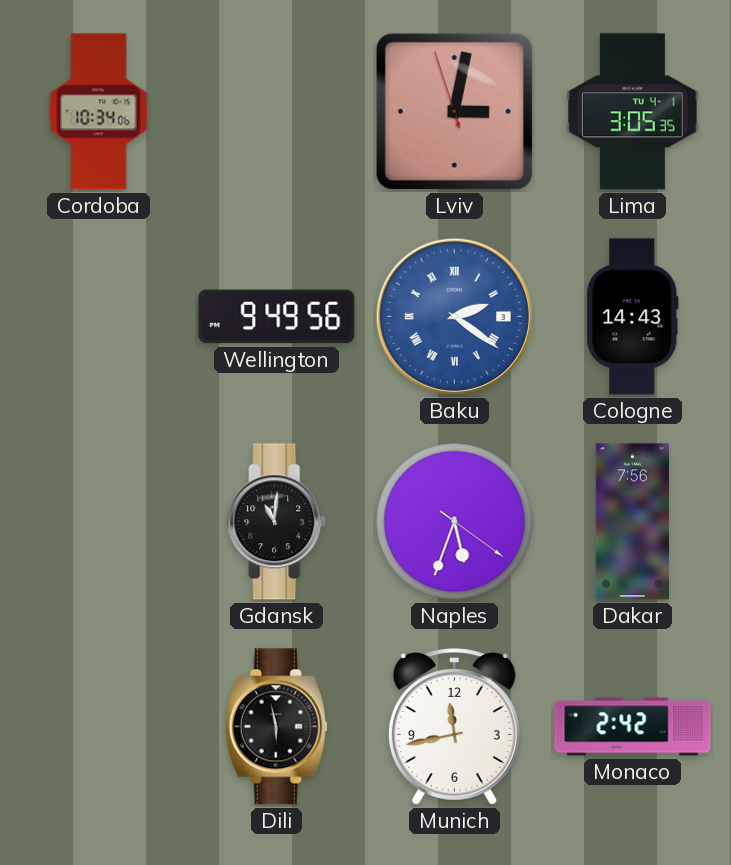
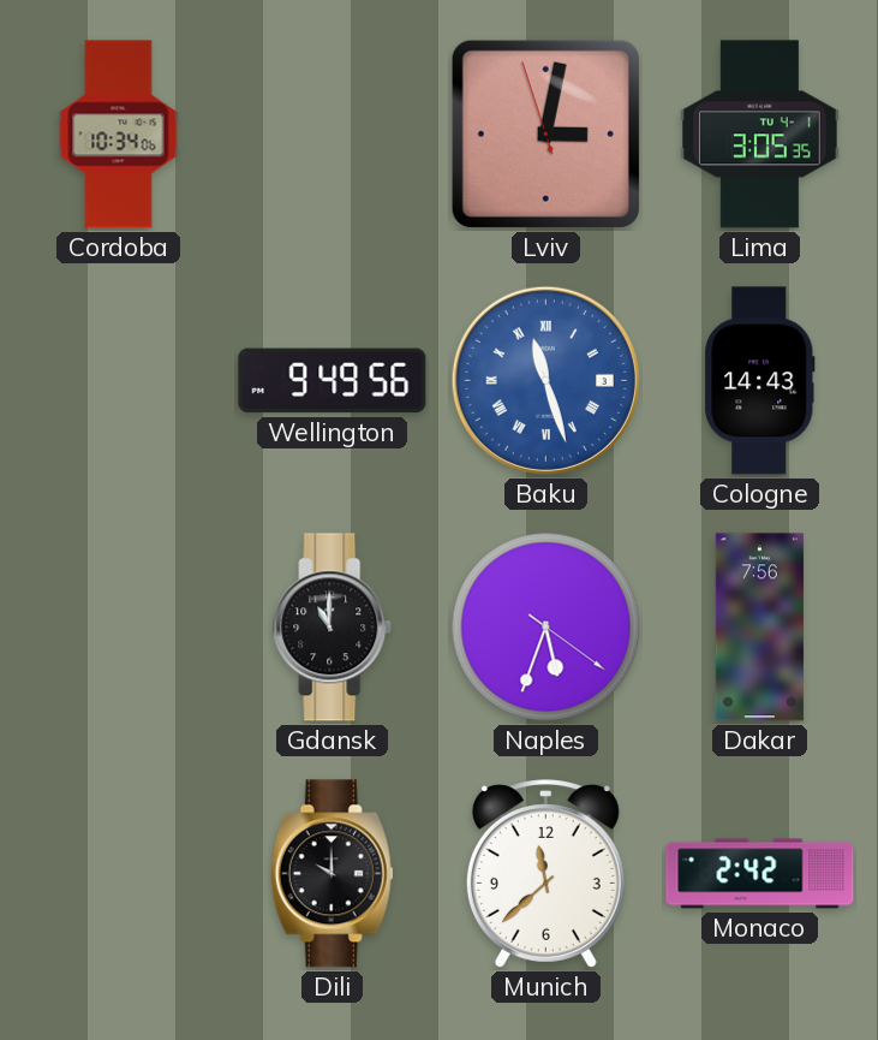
Baku: 2:21 -> 11:27 (545, 380)
Gdansk: 11:01 -> 11:00 (333, 628)
Dili: 5:58 -> 10:00 (333, 874)
Munich: 11:43 -> 11:38 (545, 874)
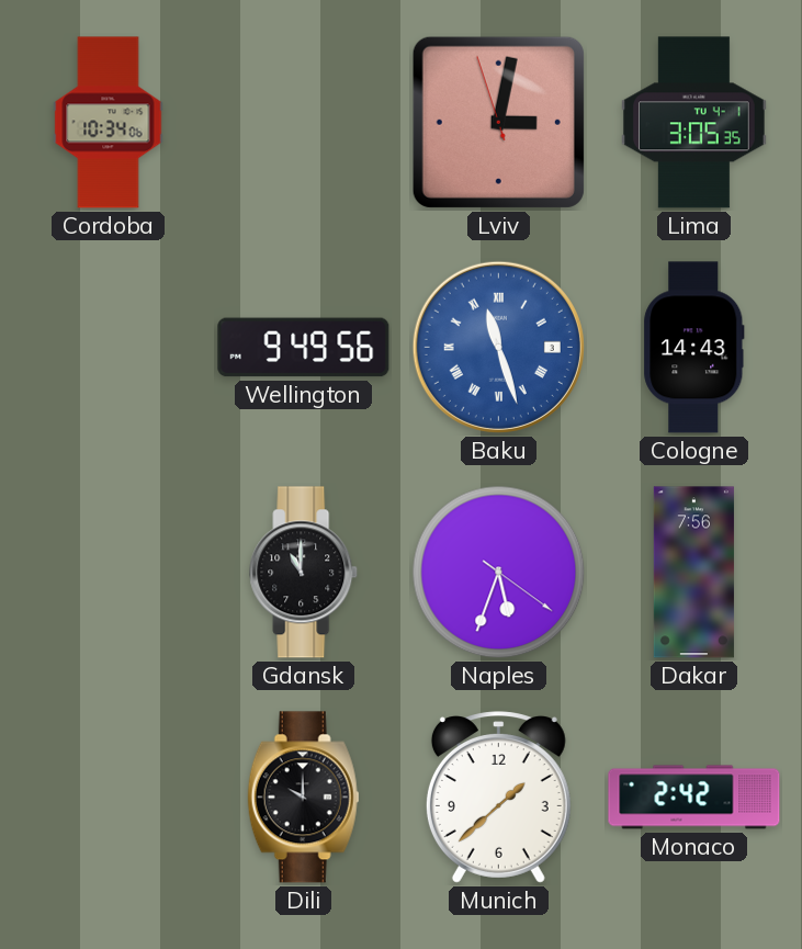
Munich: 11:38 -> 1:38 (498, 798)
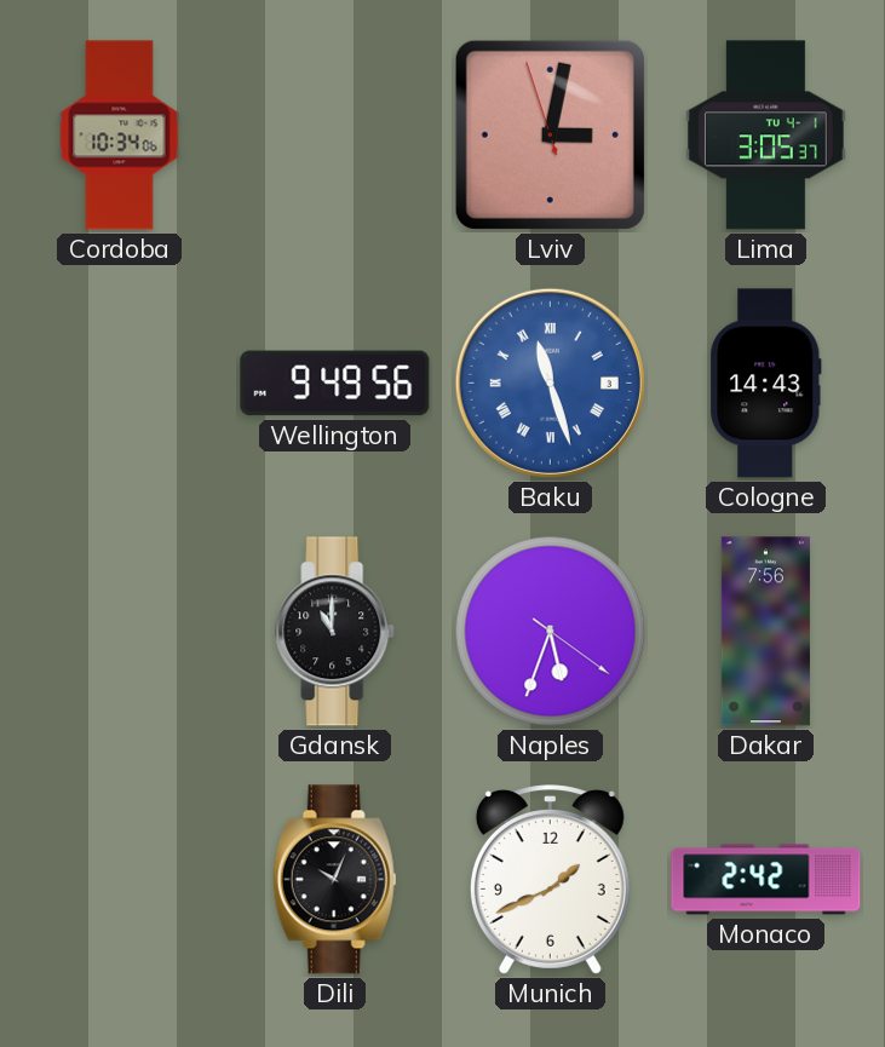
Lima: 3:05:35 -> 3:05:37 (765, 136)
Dili: 10:00 -> 10:04 (335, 880)
Munich: 1:38 -> 1:41 (550, 880)
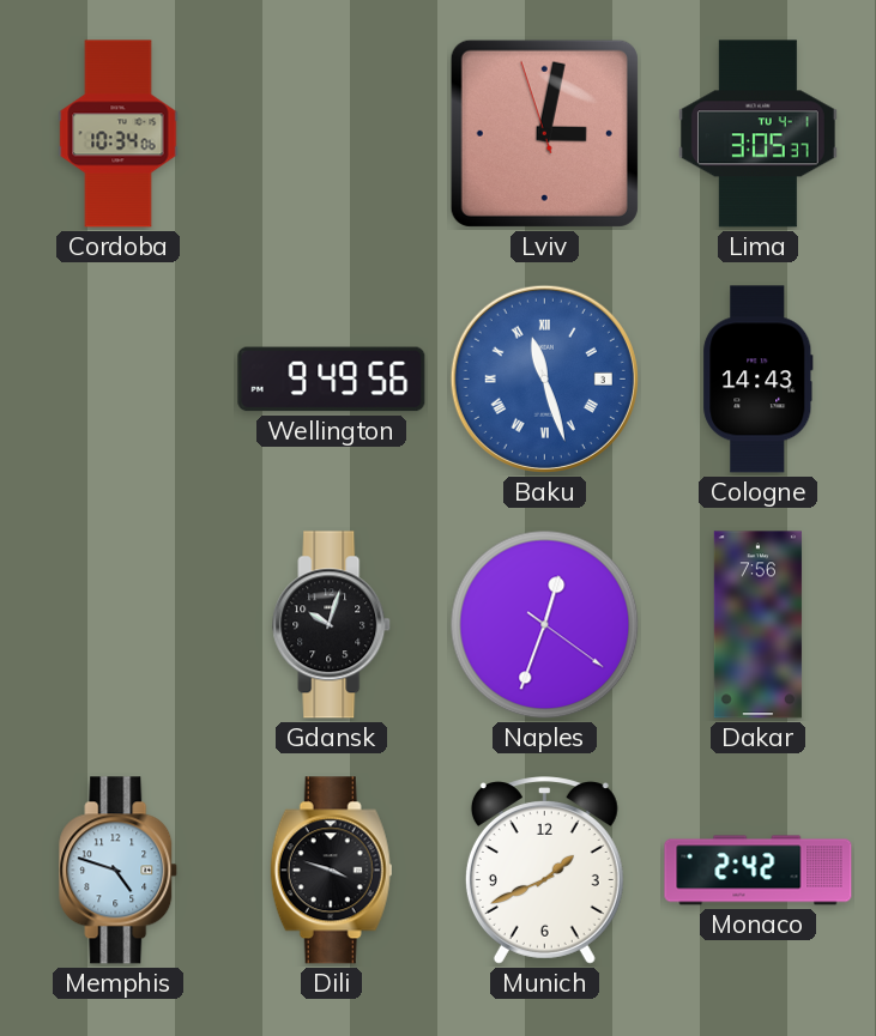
Gdansk: 11:00 -> 10:03 (332, 625)
Naples: 5:33 -> 12:33 (545, 625)
Memphis: none -> 4:48 (119, 871)
Dili: 10:04 -> 3:48 (332, 871)
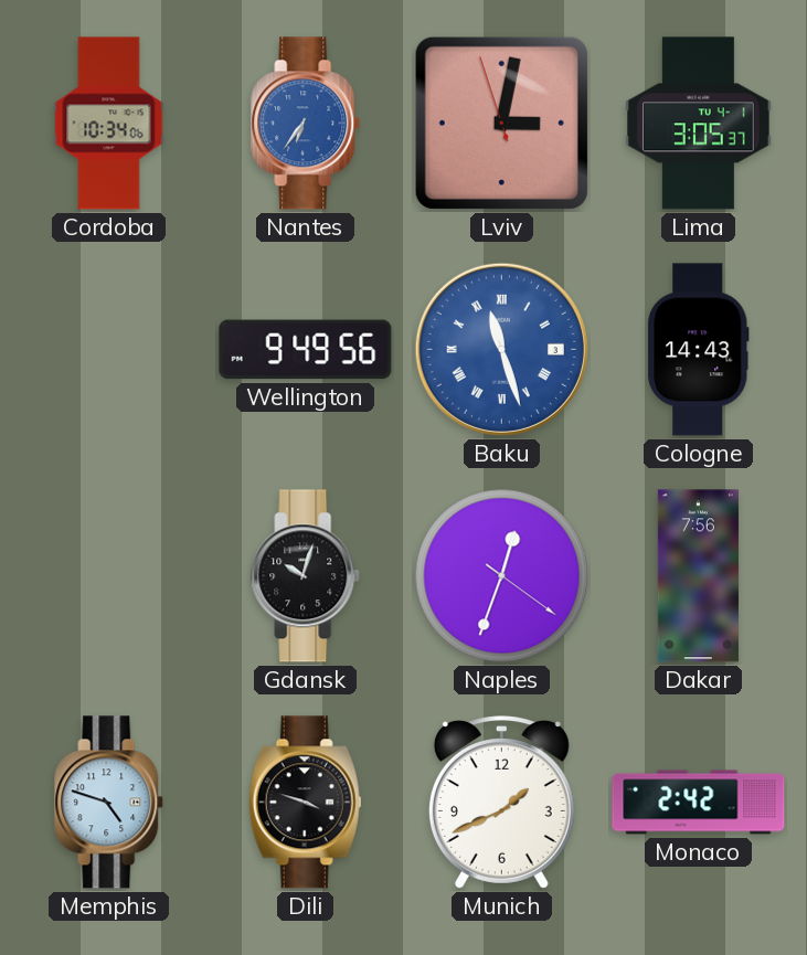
Nantes: none -> 6:36 (306, 124)
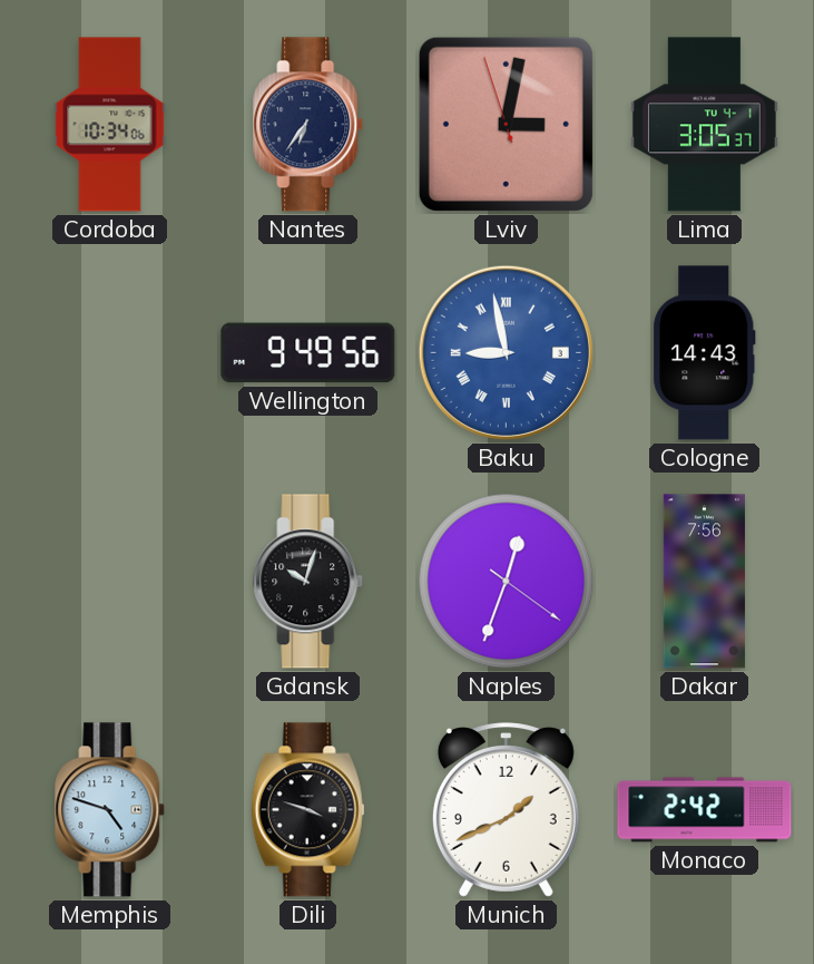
Nantes dial: blue -> navy (308, 125)
Baku: 11:27 -> 8:58 (506, 352)
